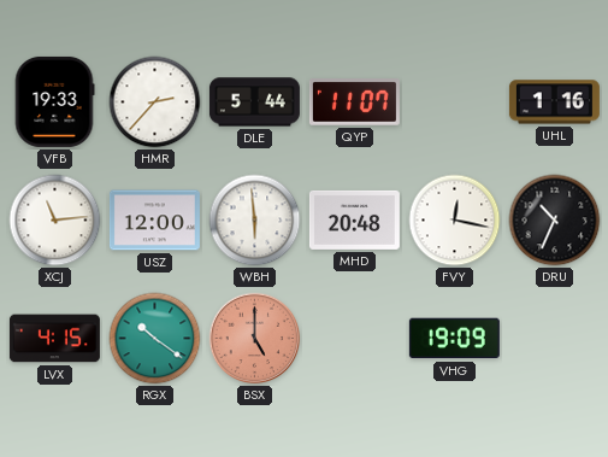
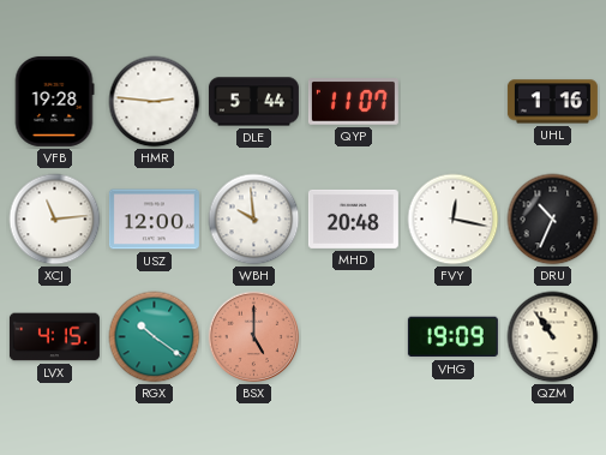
VFB: 19:33 -> 19:28 (54, 101)
HMR: 2:37 -> 2:46 (155, 102)
WBH: 5:59 -> 9:59 (254, 220)
QZM: none -> 10:54 (553, 337)
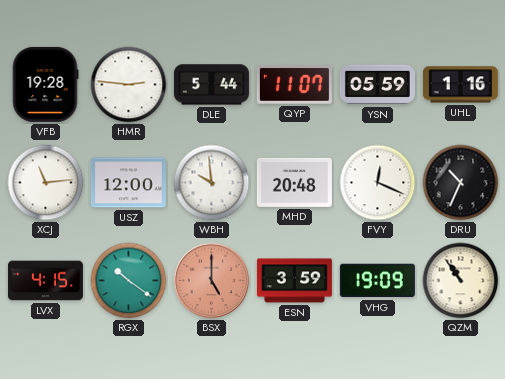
YSN: none -> 05:59 (377, 85)
FVY: 12:17 -> 12:19 (378, 183)
ESN: none -> 3:59 (294, 281)
